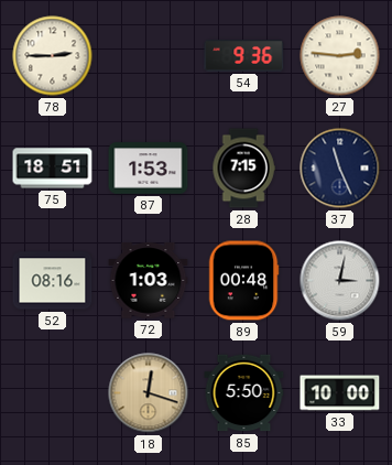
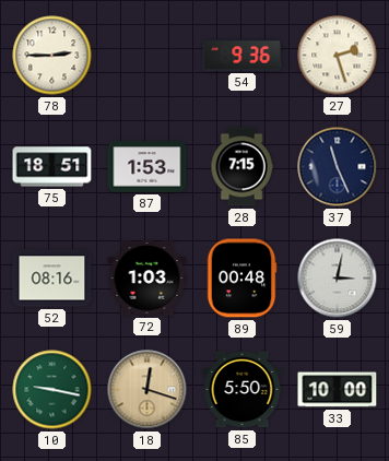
27: 2:46 -> 2:27 (338, 56)
10: none -> 9:17 (52, 390)
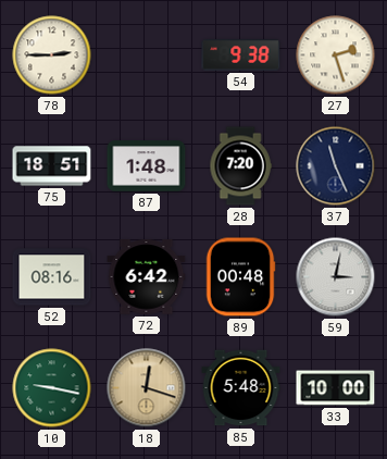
54: 9:36 -> 9:38 (241, 55)
87: 1:53 -> 1:48 (147, 166)
28: 7:15 -> 7:20 (240, 166)
72: 1:03 -> 6:42 (147, 277)
85: 5:50 -> 5:48 (241, 388)
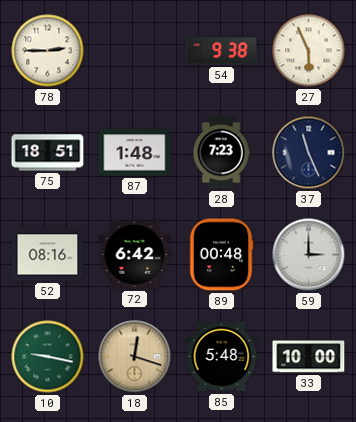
27: 2:27 -> 5:56 (309, 51)
28: 7:20 -> 7:23 (221, 153)
59: 3:02 -> 3:00 (309, 255)
